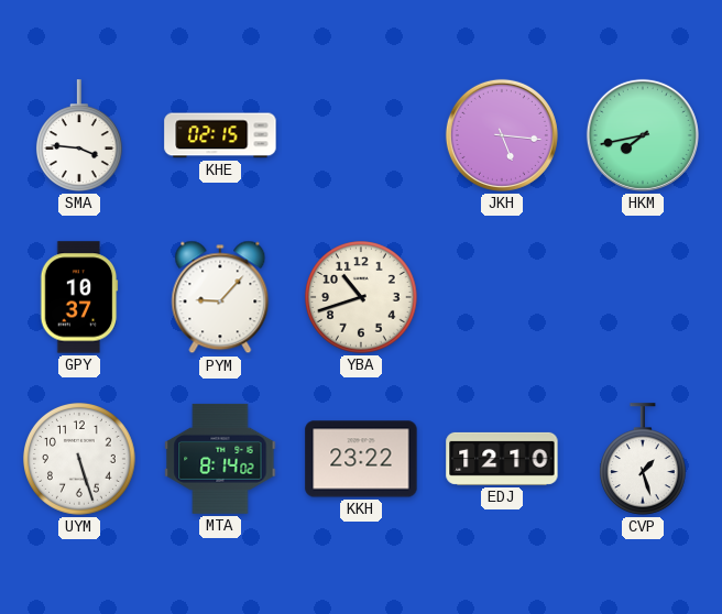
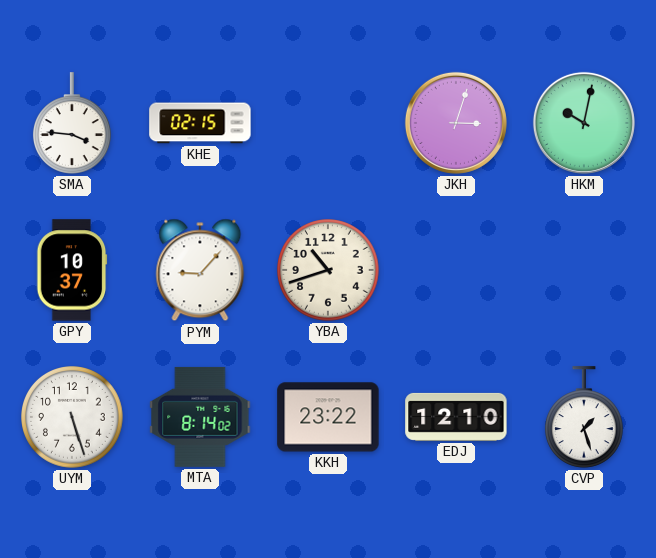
JKH: 5:16 -> 3:03 (456, 123)
HKM: 7:43 -> 10:02 (584, 123)
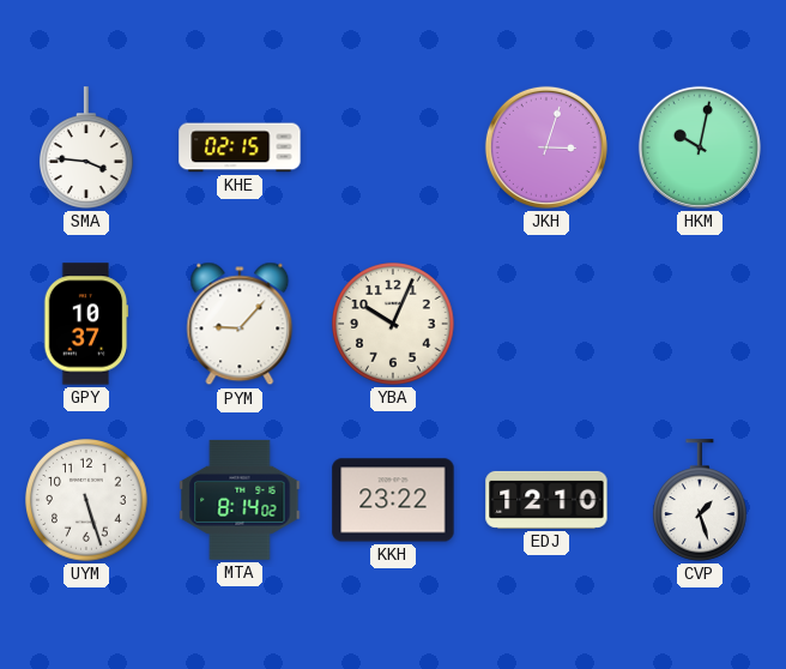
YBA: 10:42 -> 10:04 (394, 325)
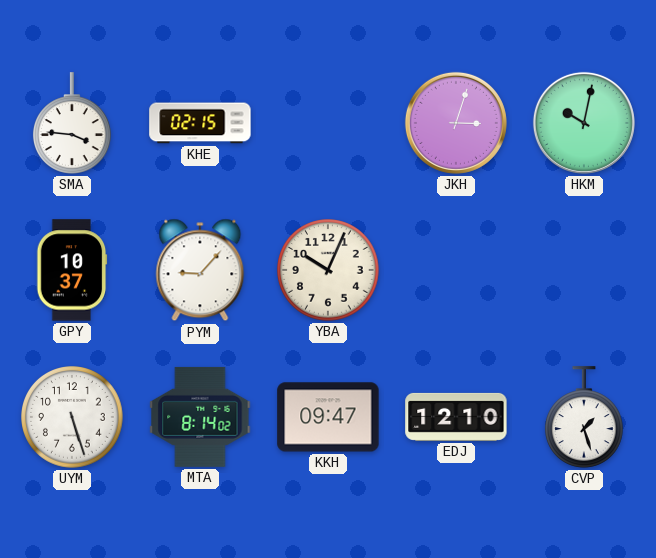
KKH: 23:22 -> 09:47 (328, 417)
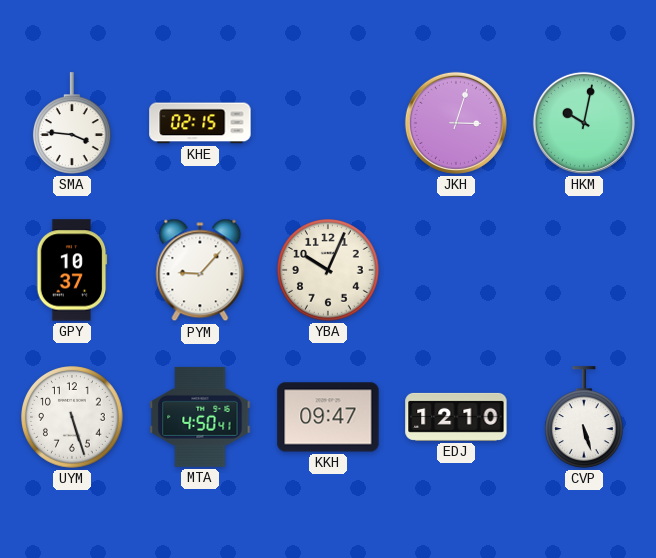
MTA: 8:14 -> 4:50 (200, 417)
CVP: 1:27 -> 5:27 (584, 417)
